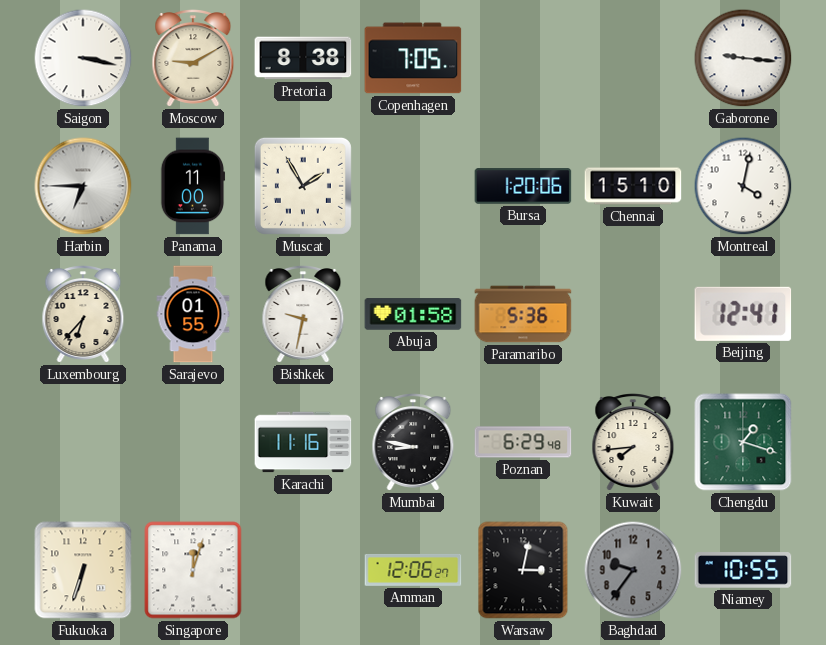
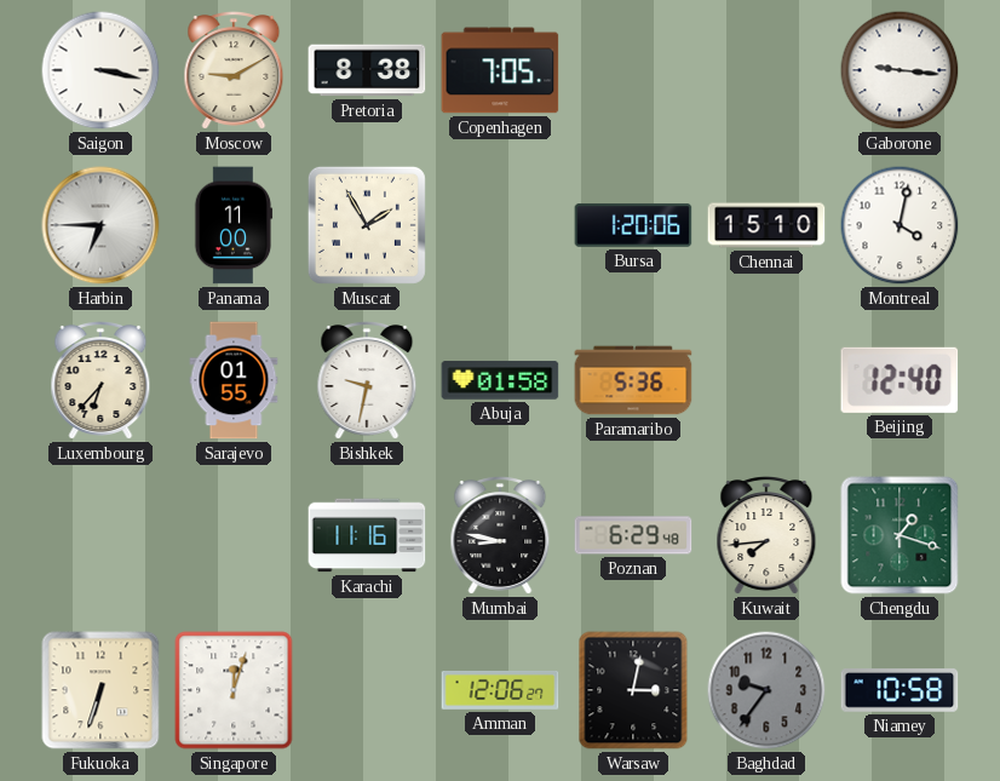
Beijing: 12:41 -> 12:40 (900, 380)
Niamey: 10:55 -> 10:58 (900, 690)
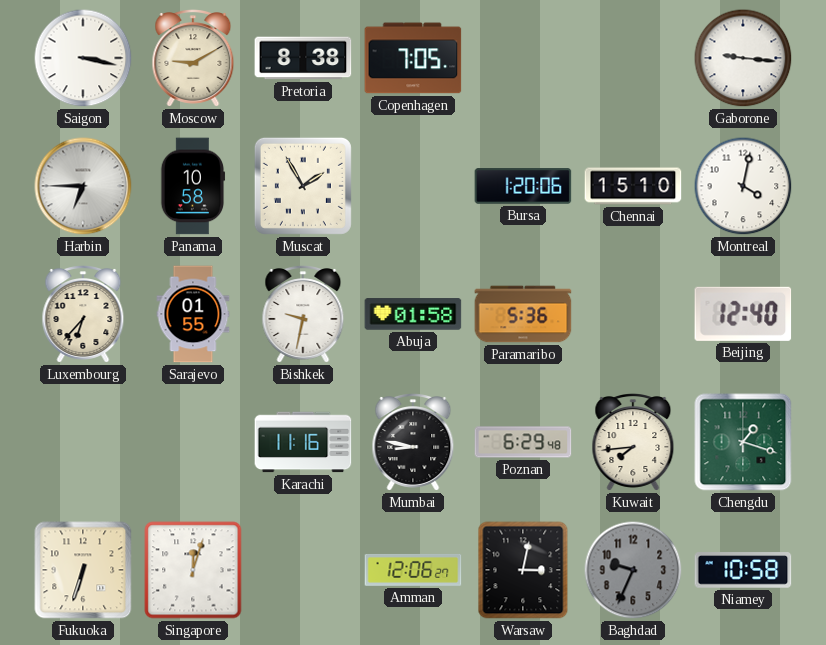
Panama: 11:00 -> 10:58 (193, 186)
Baghdad: 9:36 -> 9:34 (633, 570)
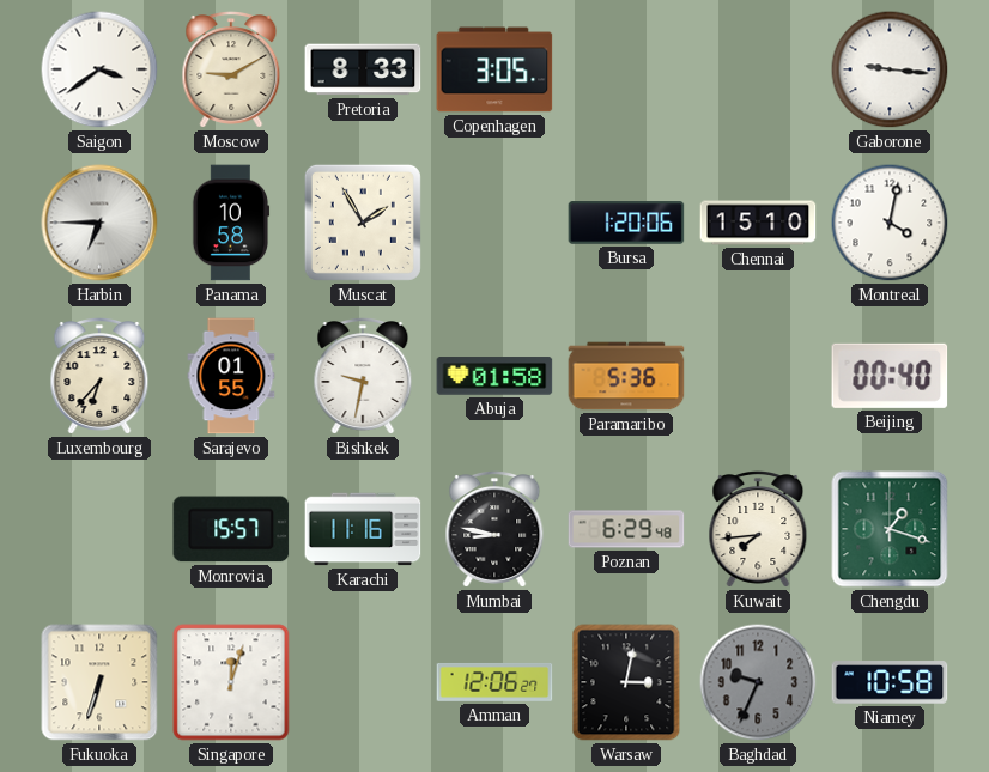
Saigon: 3:17 -> 3:39 (99, 69)
Pretoria: 8:38 -> 8:33 (363, 69)
Copenhagen: 7:05 -> 3:05 (494, 69)
Beijing: 12:40 -> 00:40 (890, 376)
Monrovia: none -> 15:57 (231, 529)
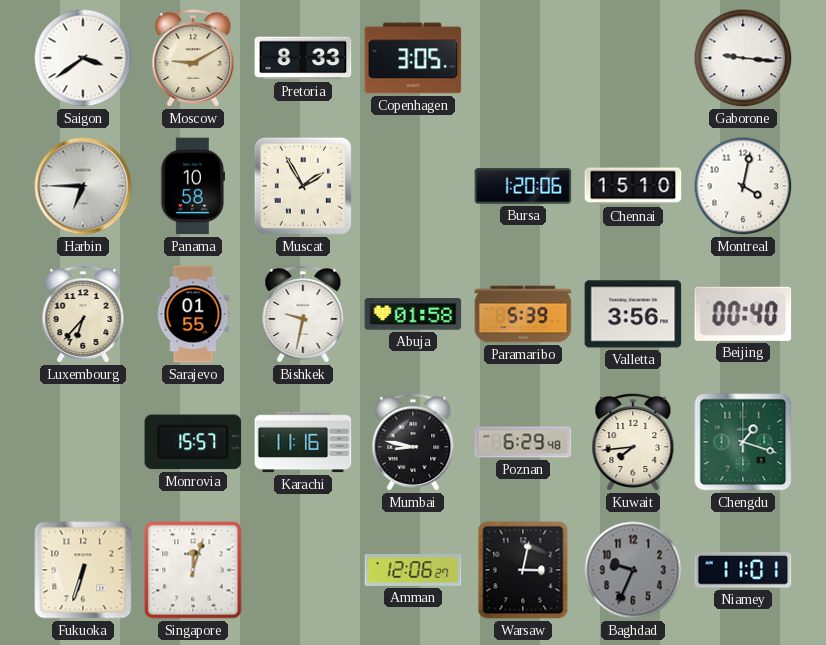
Paramaribo: 5:36 -> 5:39 (523, 314)
Valletta: none -> 3:56 (633, 314)
Niamey: 10:58 -> 11:01 (743, 570)
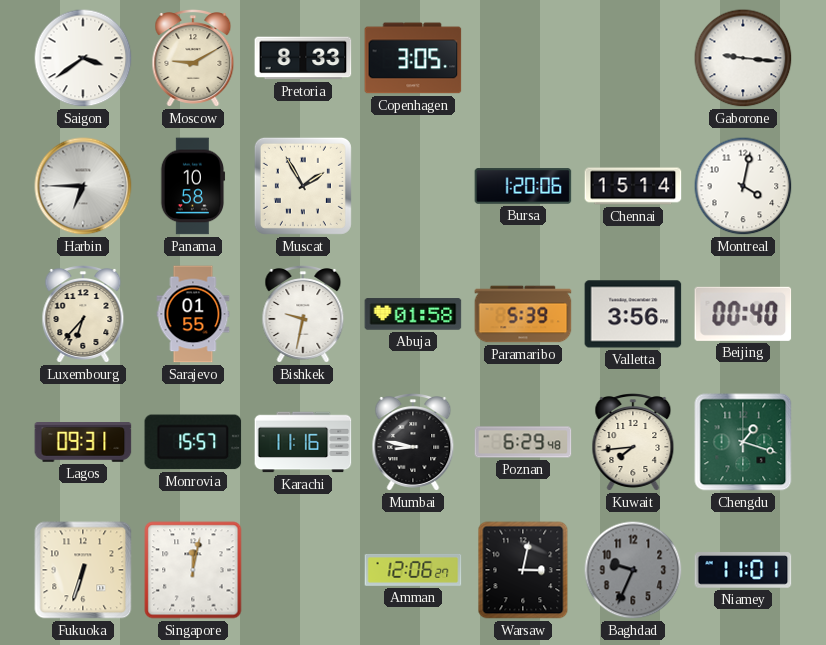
Chennai: 15:10 -> 15:14 (633, 186)
Lagos: none -> 09:31 (83, 442)
Singapore: 12:03 -> 12:02 (193, 570)
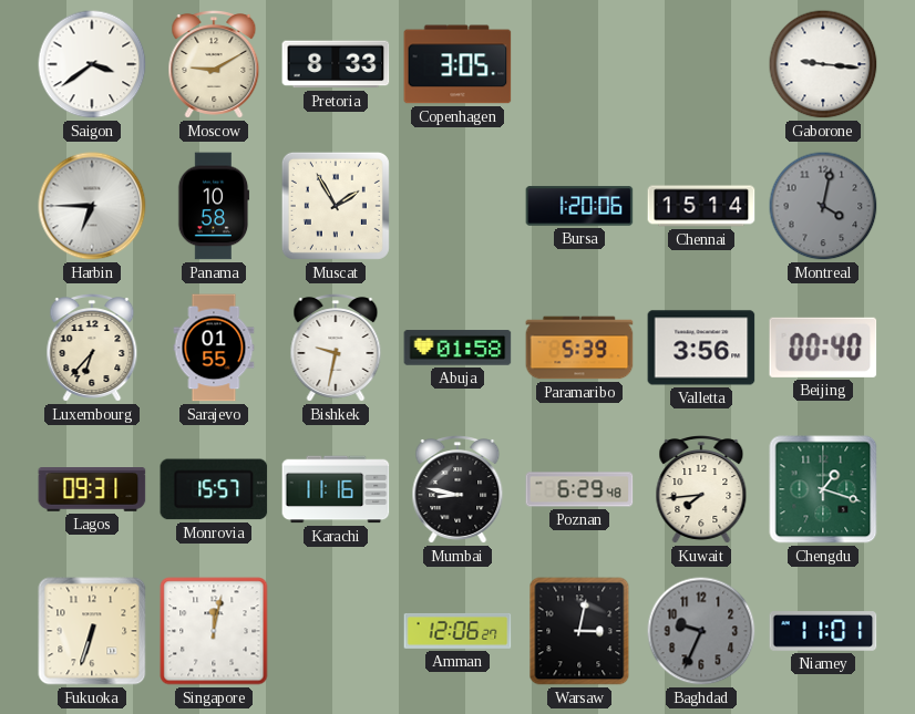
Montreal dial: white -> grey (823, 206)
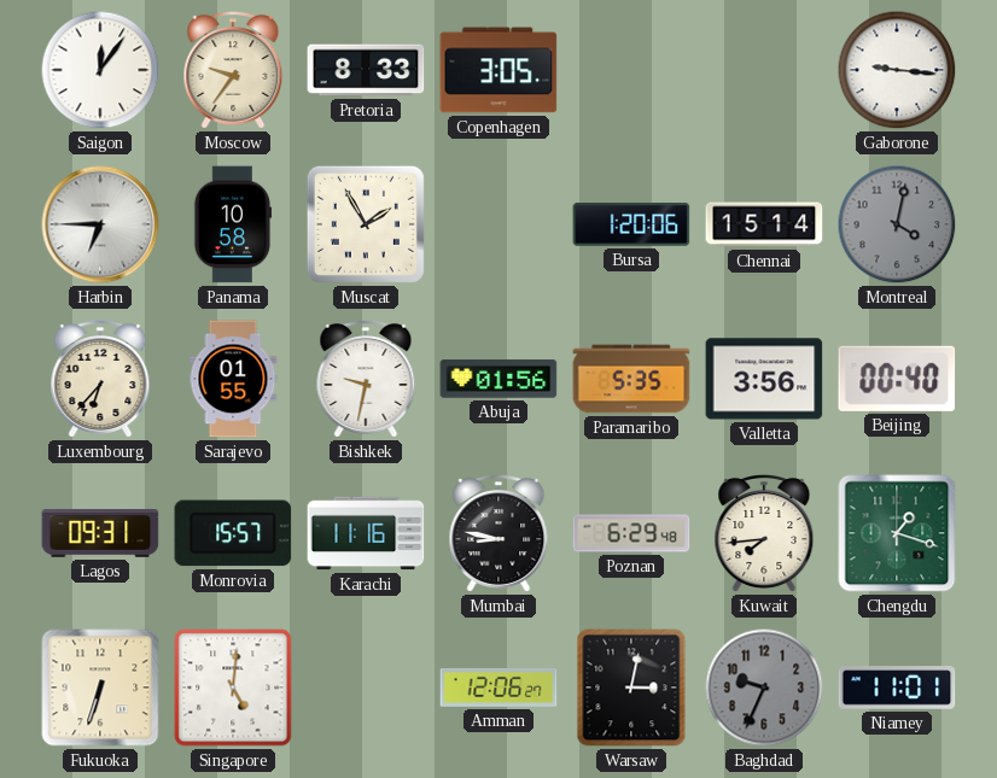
Saigon: 3:39 -> 12:06 (100, 70)
Moscow: 9:10 -> 9:36 (233, 71)
Abuja: 01:58 -> 01:56 (498, 379)
Paramaribo: 5:39 -> 5:35 (631, 379)
Singapore: 12:02 -> 5:01 (233, 688)
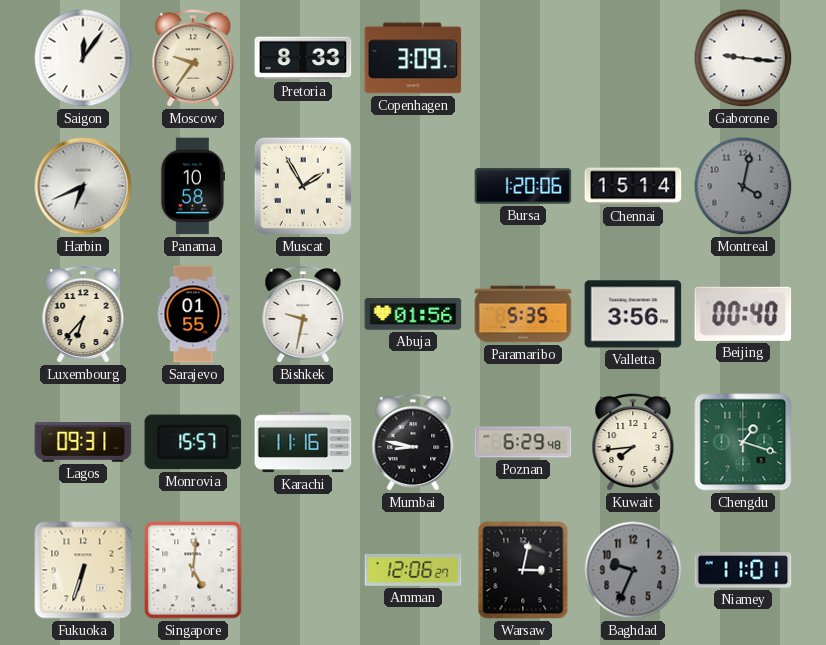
Copenhagen: 3:05 -> 3:09 (413, 58)
Harbin: 6:45 -> 6:41 (83, 186)
